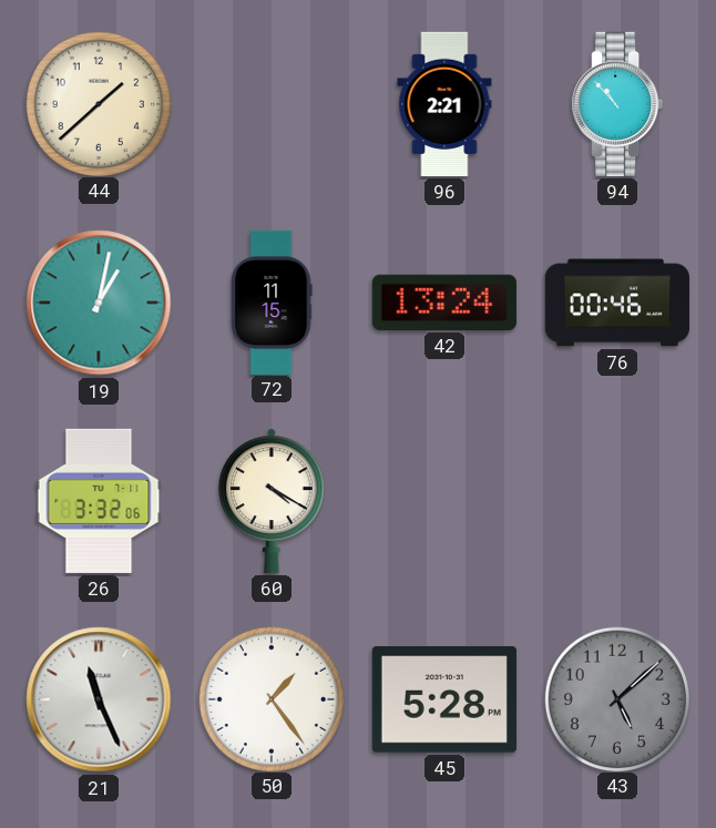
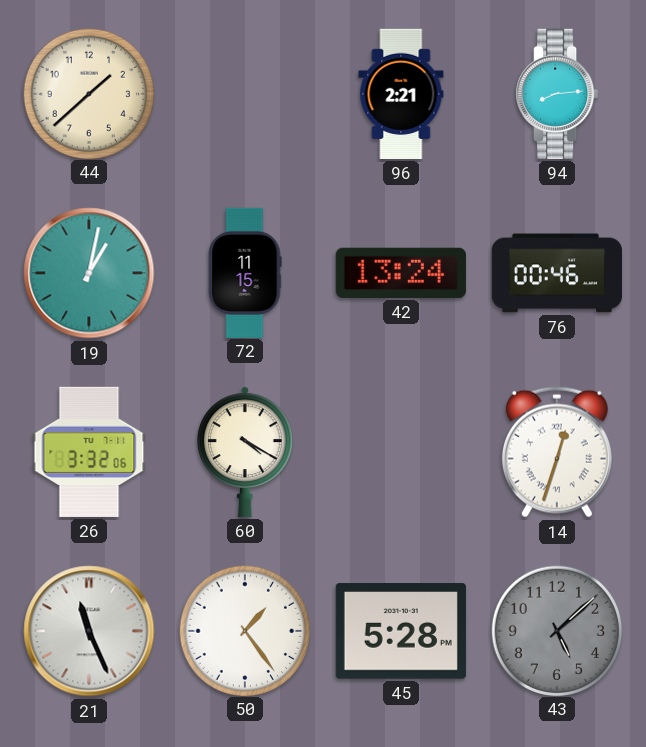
94: 10:53 -> 8:14 (557, 94)
14: none -> 12:33 (557, 452)
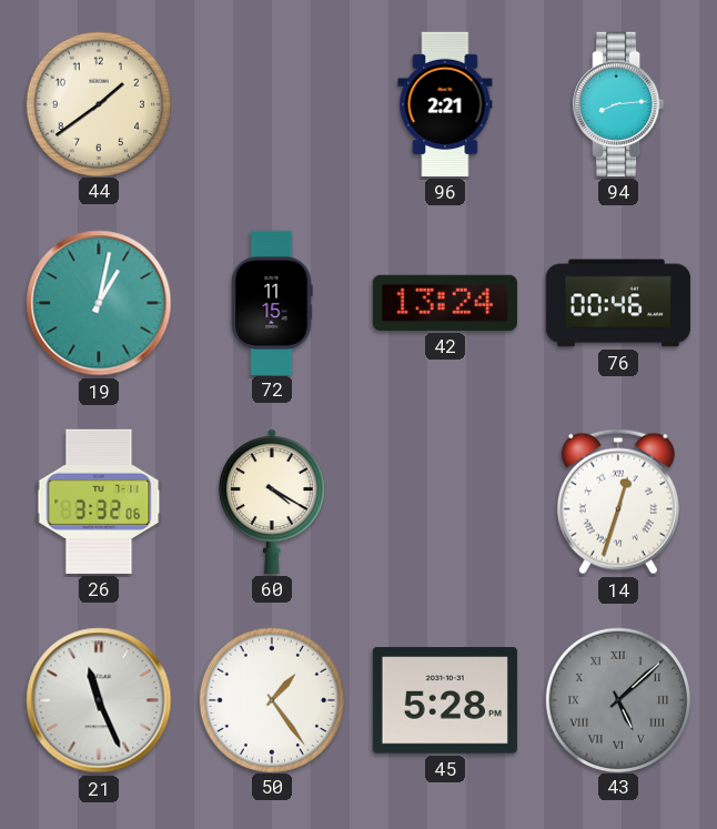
44: 1:38 -> 1:39 (98, 103)
43 numerals: Arabic -> Roman (617, 699)
